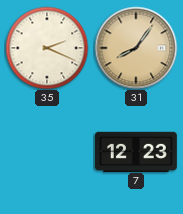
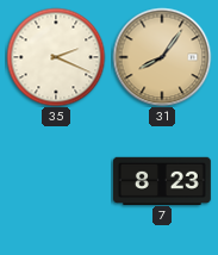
7: 12:23 -> 8:23 (162, 180)
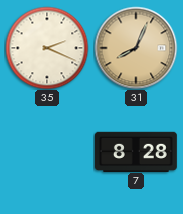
31: 8:06 -> 8:04 (136, 48)
7: 8:23 -> 8:28 (136, 151)
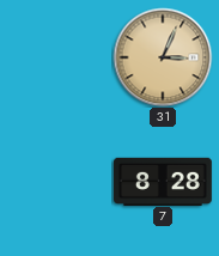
35: 2:19 -> none (47, 48)
31: 8:04 -> 3:04 (163, 57)
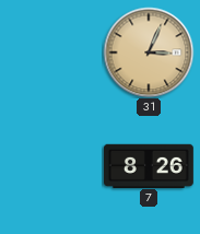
7: 8:28 -> 8:26 (149, 165)
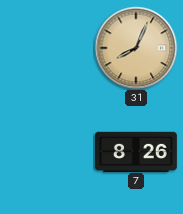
31: 3:04 -> 8:04 (136, 48)
